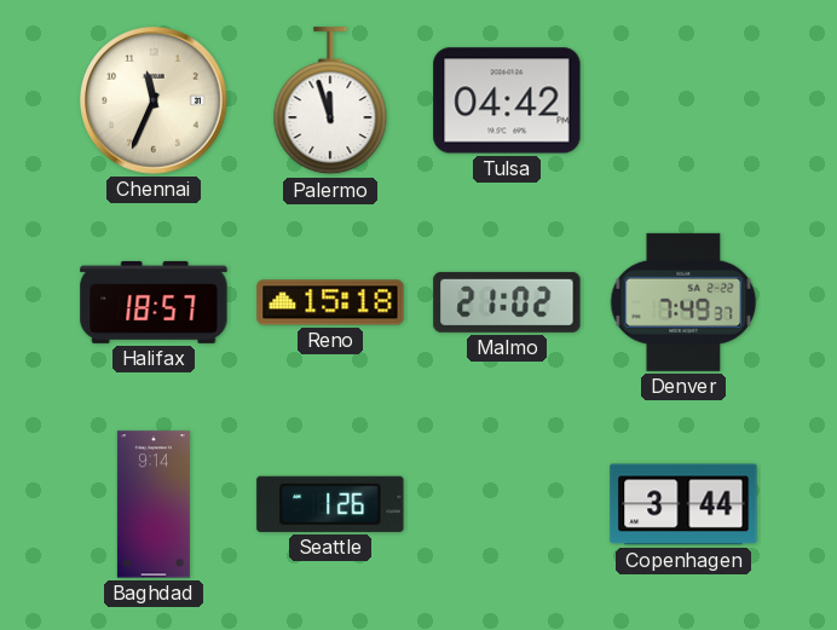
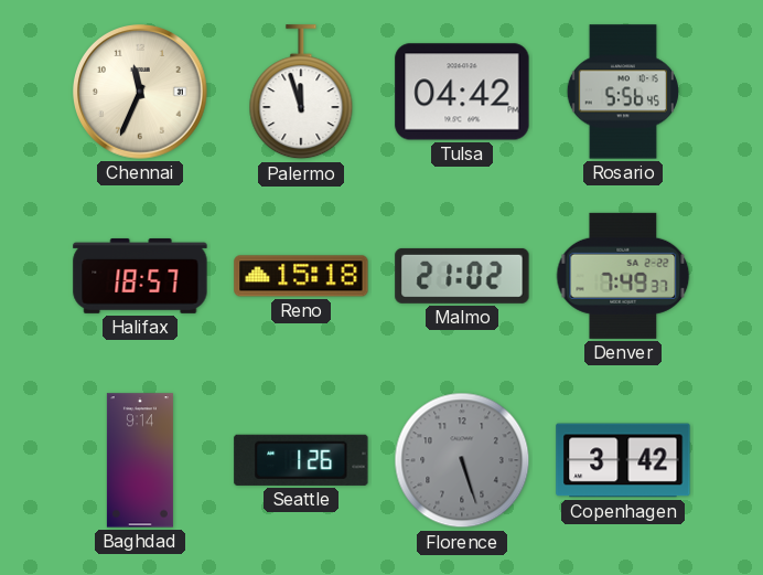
Rosario: none -> 5:56 (623, 92)
Florence: none -> 5:27 (462, 460)
Copenhagen: 3:44 -> 3:42 (623, 460)
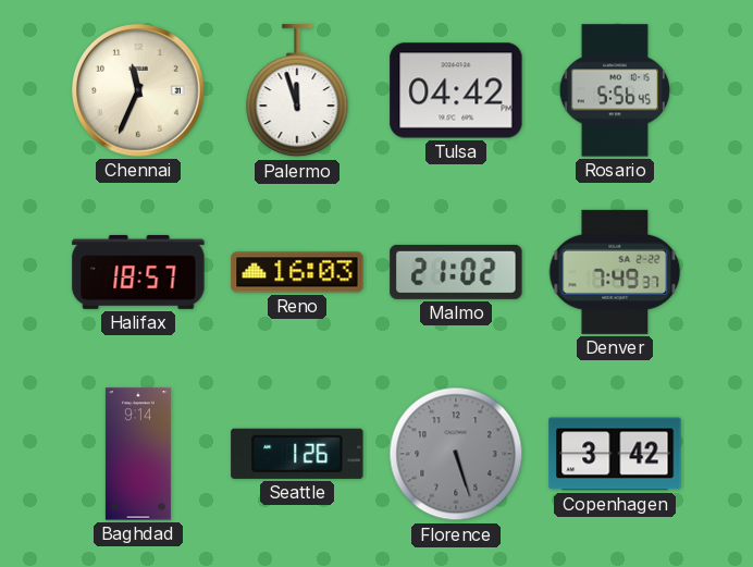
Reno: 15:18 -> 16:03 (297, 272)
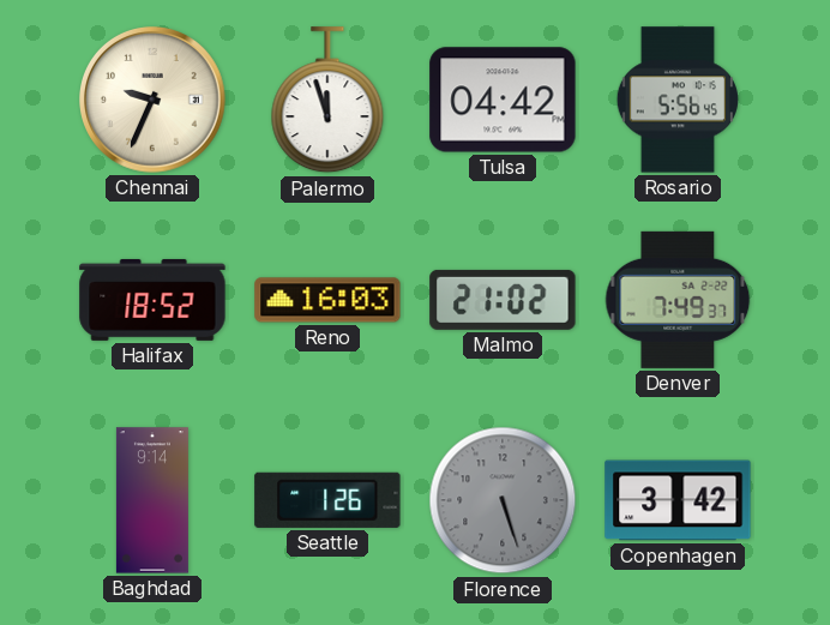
Chennai: 11:34 -> 9:34 (154, 101)
Halifax: 18:57 -> 18:52 (152, 300)
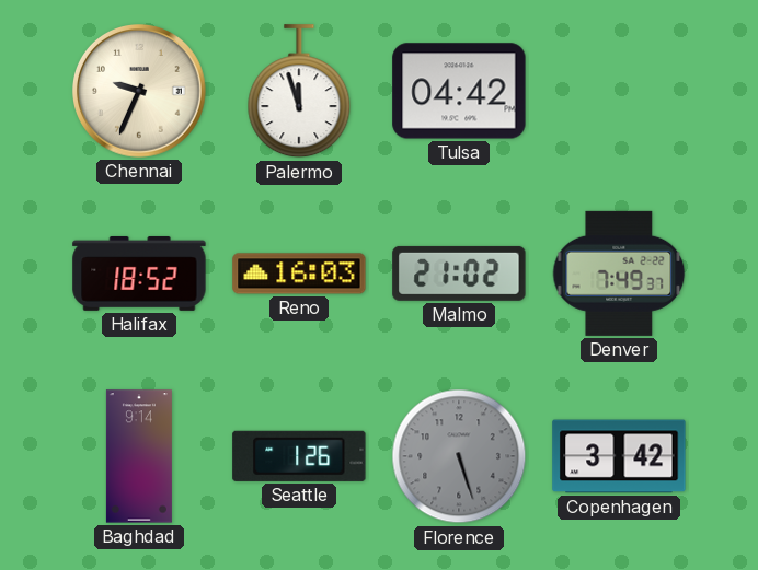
Rosario: 5:56 -> none (678, 100)
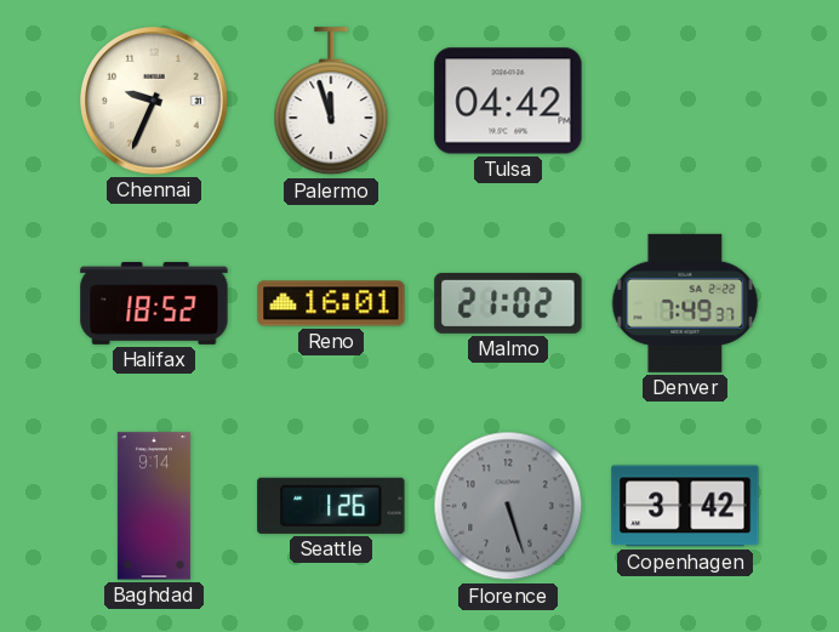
Reno: 16:03 -> 16:01 (331, 303)
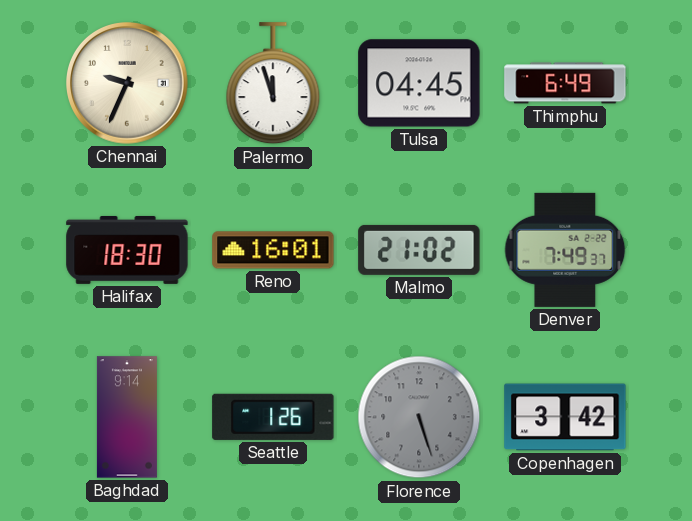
Tulsa: 04:42 -> 04:45 (419, 83)
Thimphu: none -> 6:49 (565, 83)
Halifax: 18:52 -> 18:30 (127, 250)
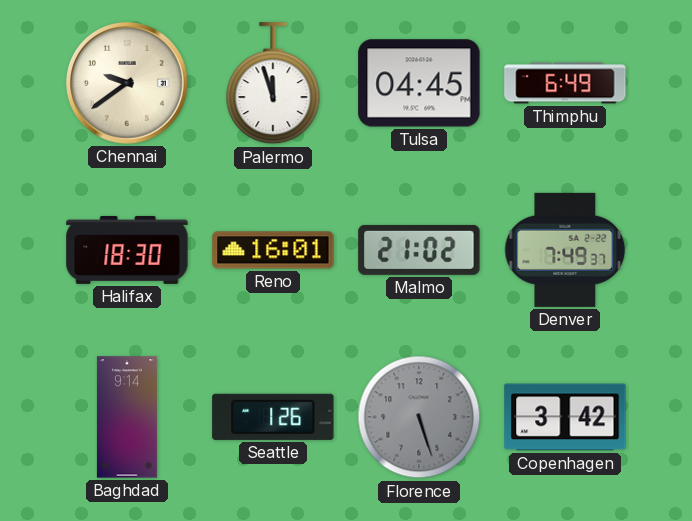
Chennai: 9:34 -> 9:39 (128, 84)
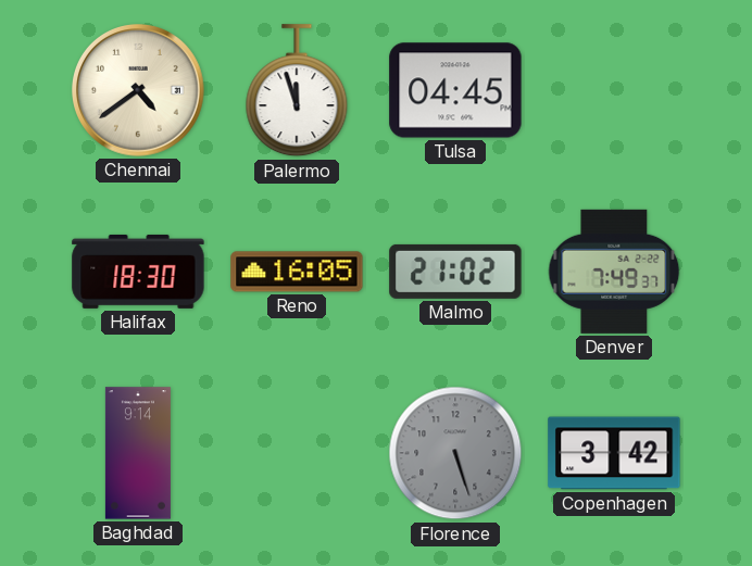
Chennai: 9:39 -> 4:39 (139, 91)
Thimphu: 6:49 -> none (565, 83)
Reno: 16:01 -> 16:05 (297, 272)
Seattle: 1:26 -> none (273, 417)
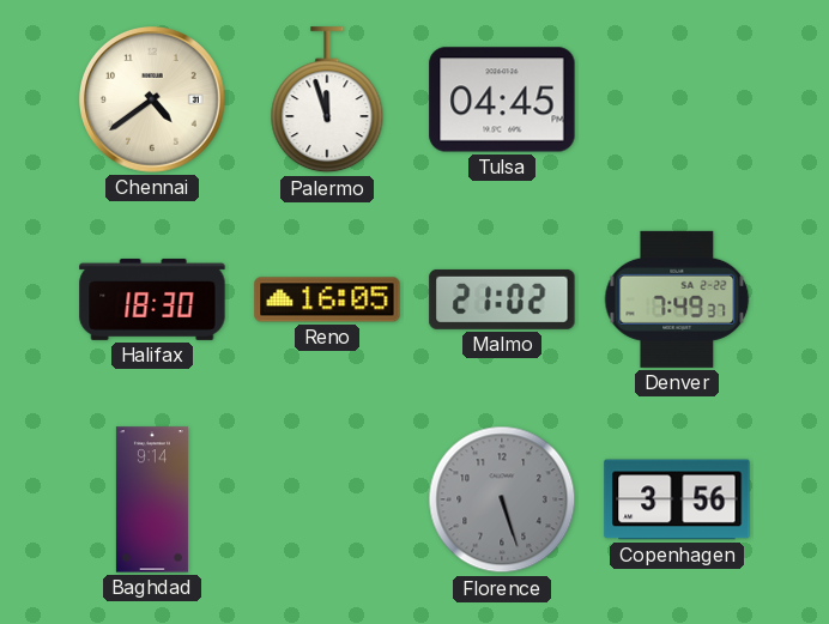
Copenhagen: 3:42 -> 3:56 (677, 499)
